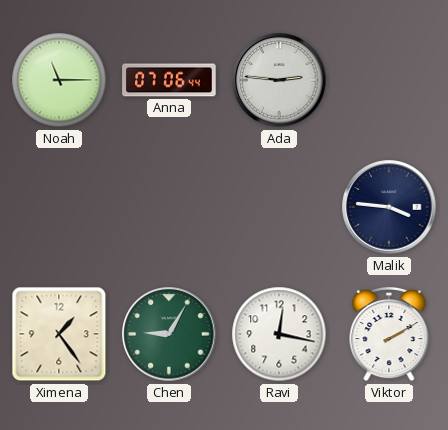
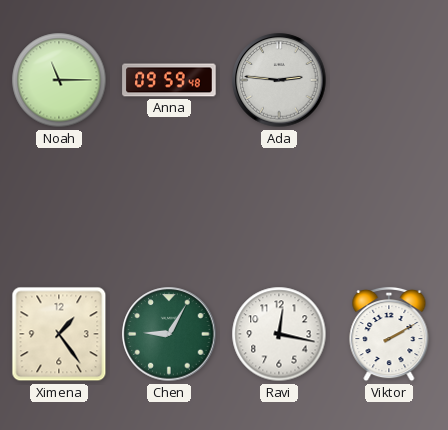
Anna: 07:06 -> 09:59 (169, 80)
Malik: 3:46 -> none (389, 207)
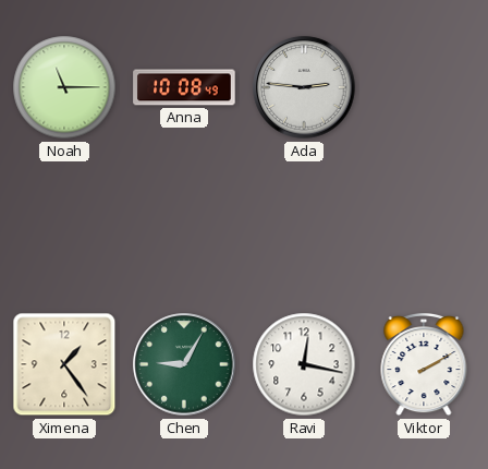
Anna: 09:59 -> 10:08 (184, 87)
